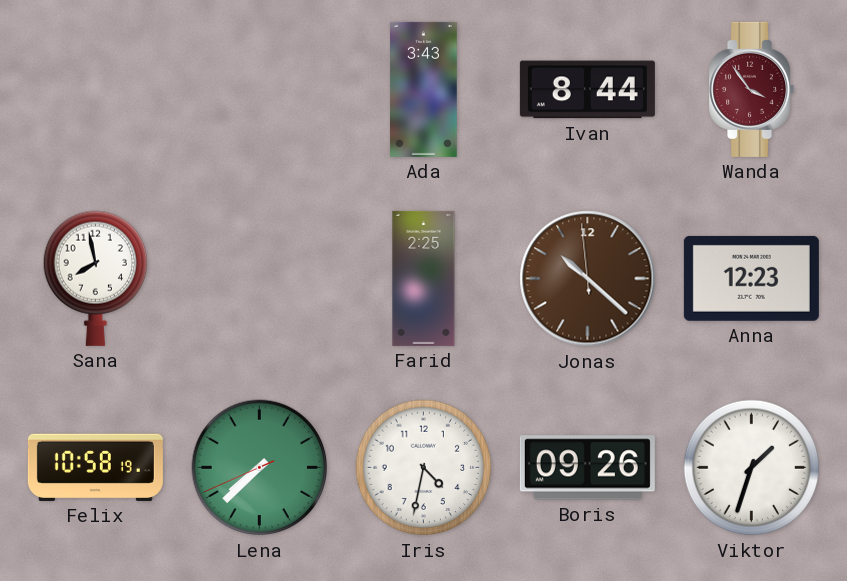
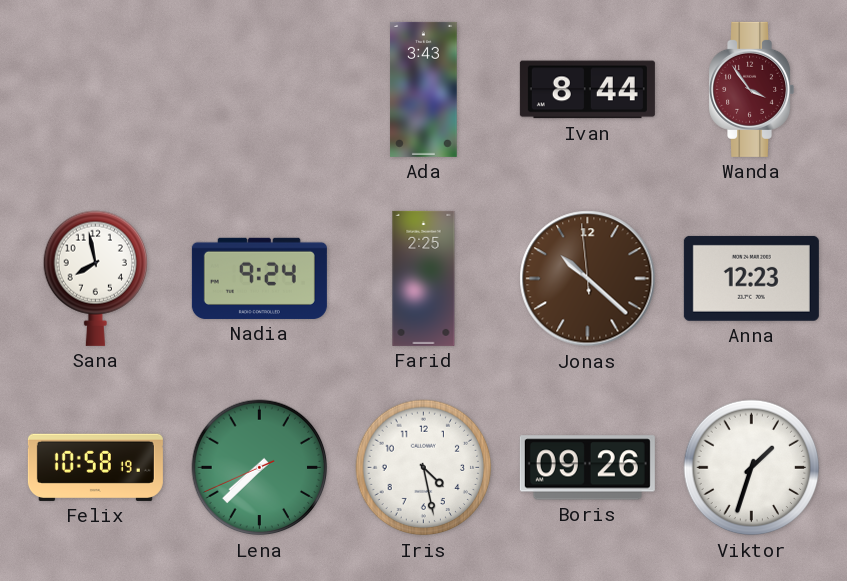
Nadia: none -> 9:24 (259, 278)
Iris: 4:32 -> 4:28 (424, 468)
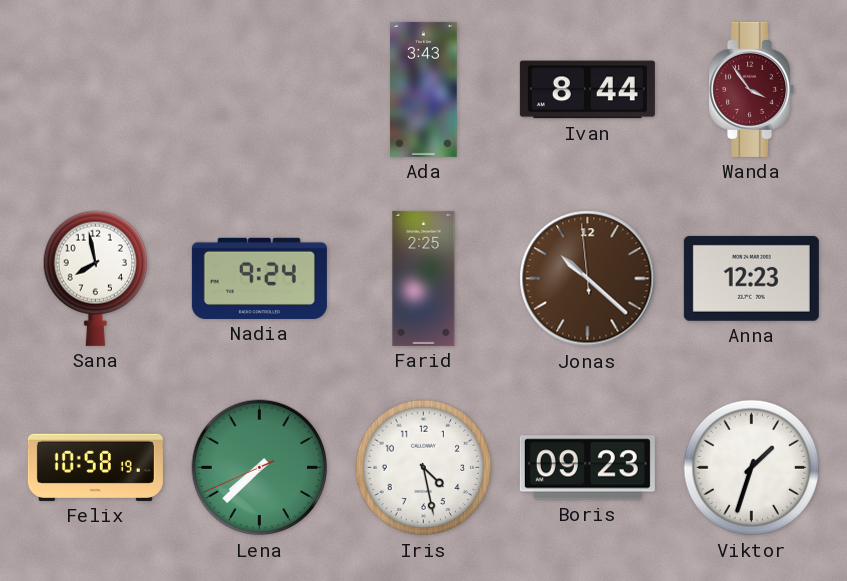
Boris: 09:26 -> 09:23 (587, 468)
